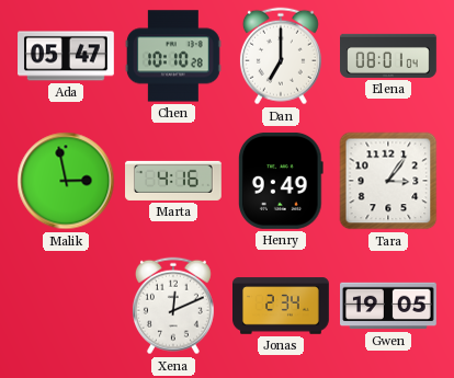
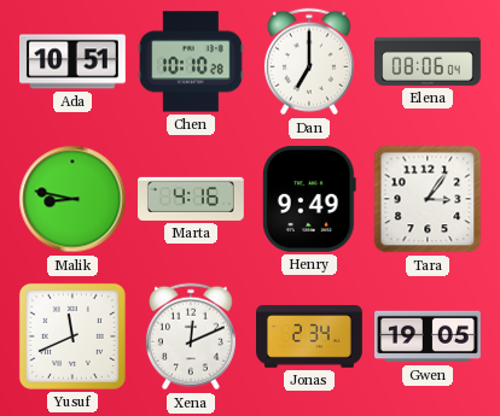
Ada: 05:47 -> 10:51 (74, 61)
Elena: 08:01 -> 08:06 (429, 61)
Malik: 2:58 -> 8:47 (72, 199)
Yusuf: none -> 11:41 (72, 336)
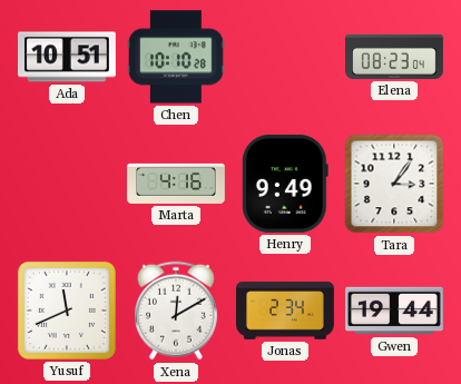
Dan: 7:00 -> none (309, 61)
Elena: 08:06 -> 08:23 (395, 57)
Malik: 8:47 -> none (72, 199)
Xena: 12:11 -> 12:10 (176, 311)
Gwen: 19:05 -> 19:44 (395, 311)
